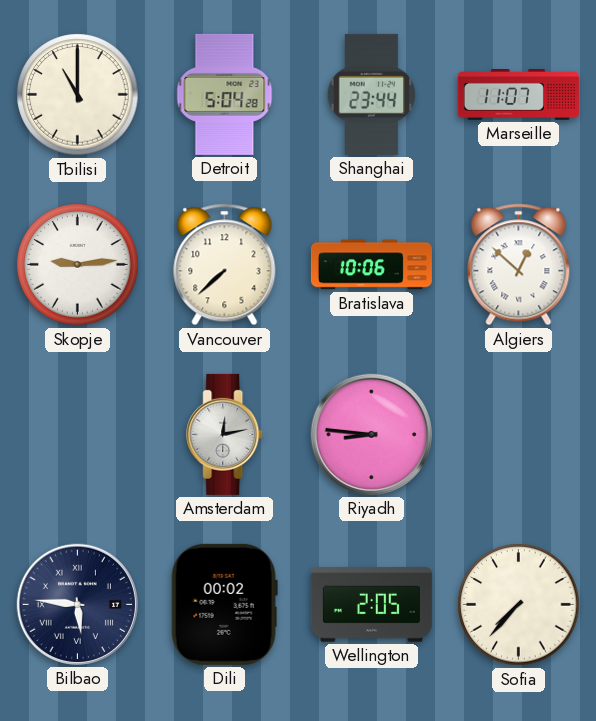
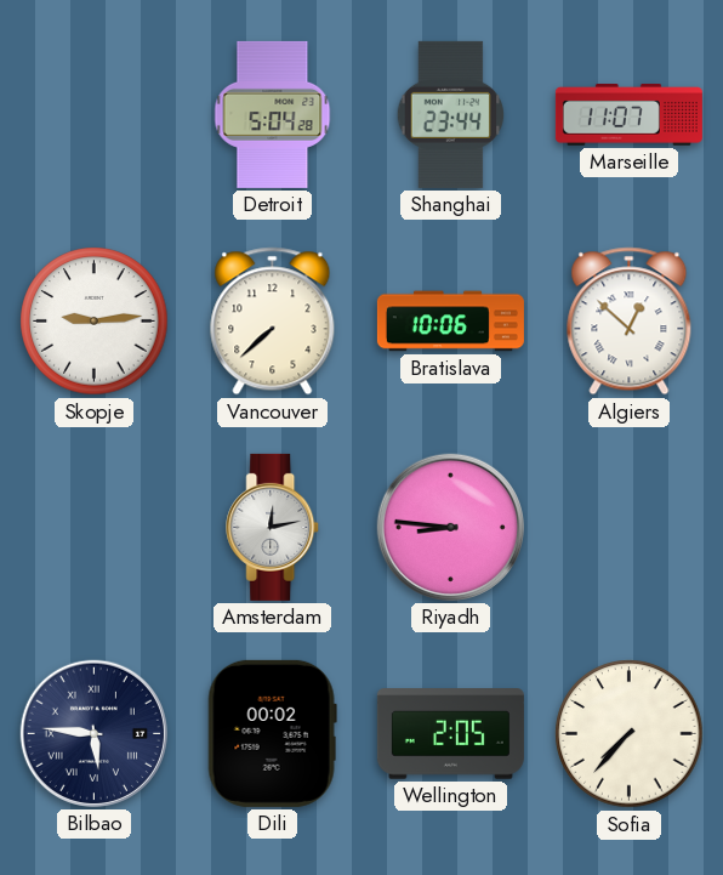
Tbilisi: 11:00 -> none (78, 95)
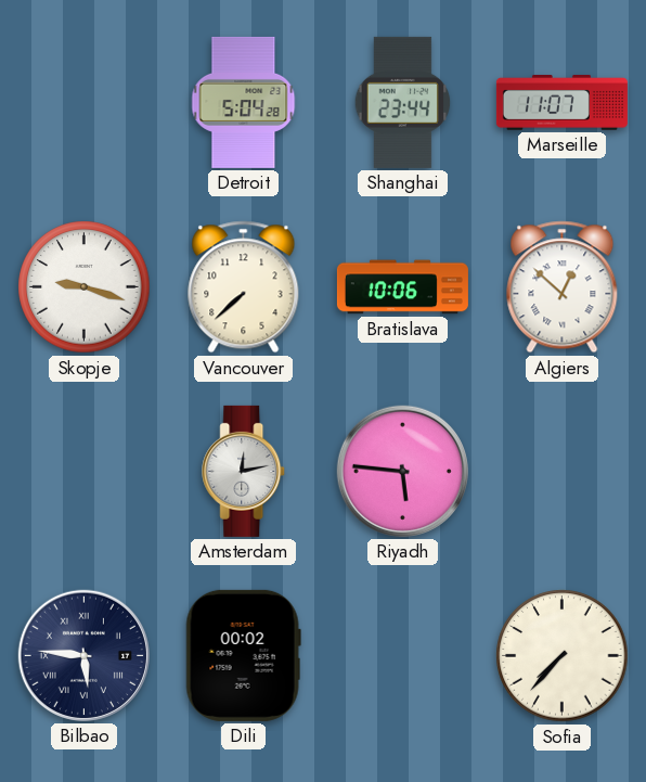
Skopje: 9:14 -> 9:18 (85, 287)
Riyadh: 8:46 -> 5:46 (402, 471)
Wellington: 2:05 -> none (450, 734)
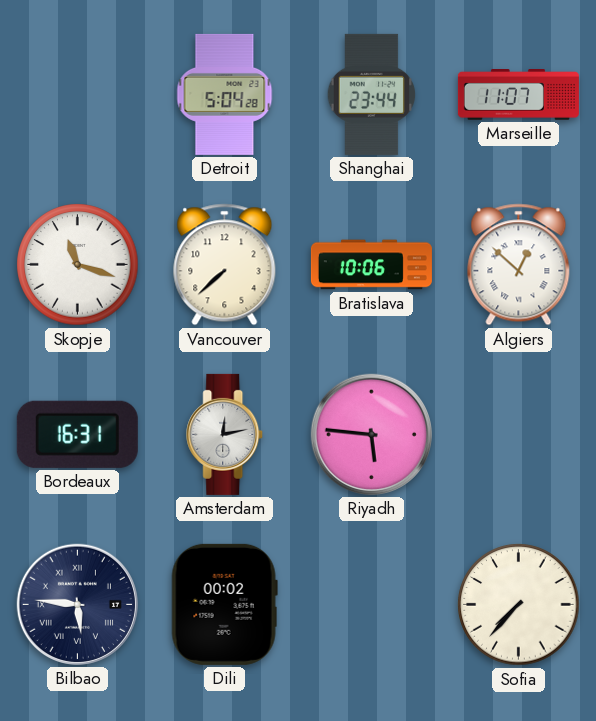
Skopje: 9:18 -> 11:18 (78, 265)
Bordeaux: none -> 16:31 (77, 434)
